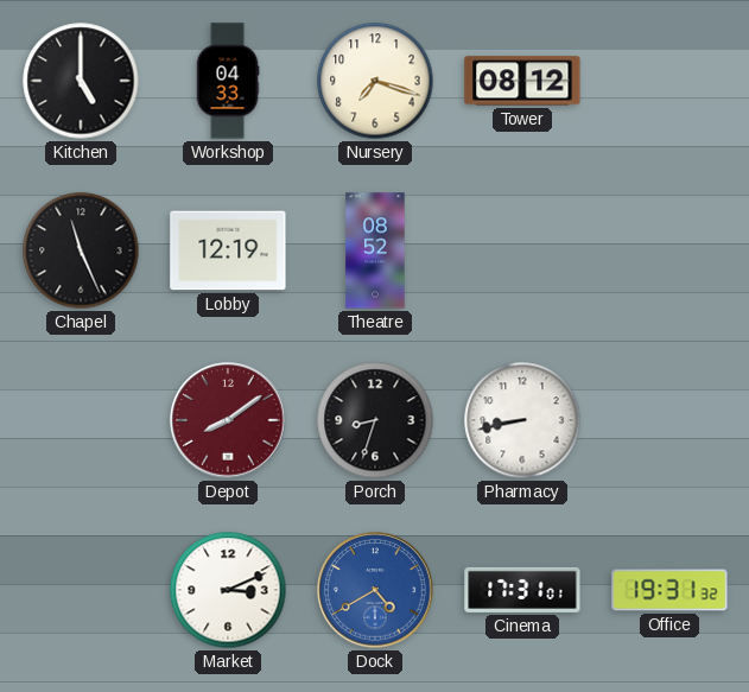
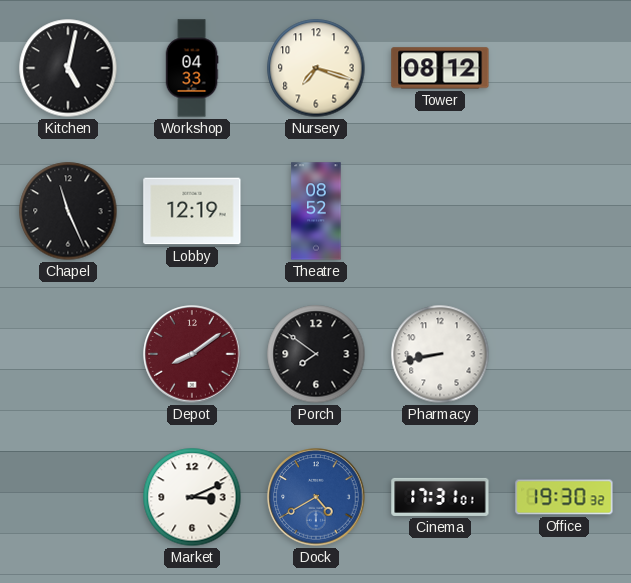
Kitchen: 5:00 -> 5:02 (68, 68)
Porch: 8:33 -> 7:51 (316, 354)
Office: 19:31 -> 19:30 (564, 497)
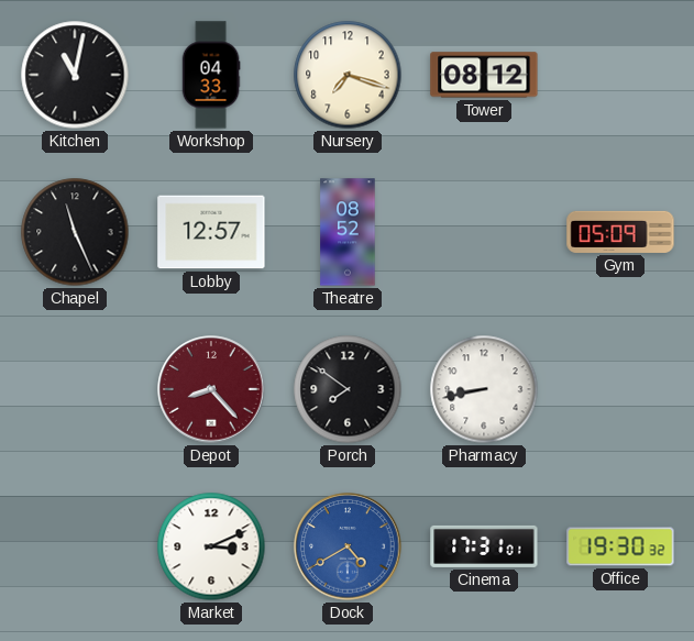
Kitchen: 5:02 -> 11:02 (75, 75)
Lobby: 12:19 -> 12:57 (211, 232)
Gym: none -> 05:09 (620, 232)
Depot: 8:09 -> 8:23 (211, 389)
